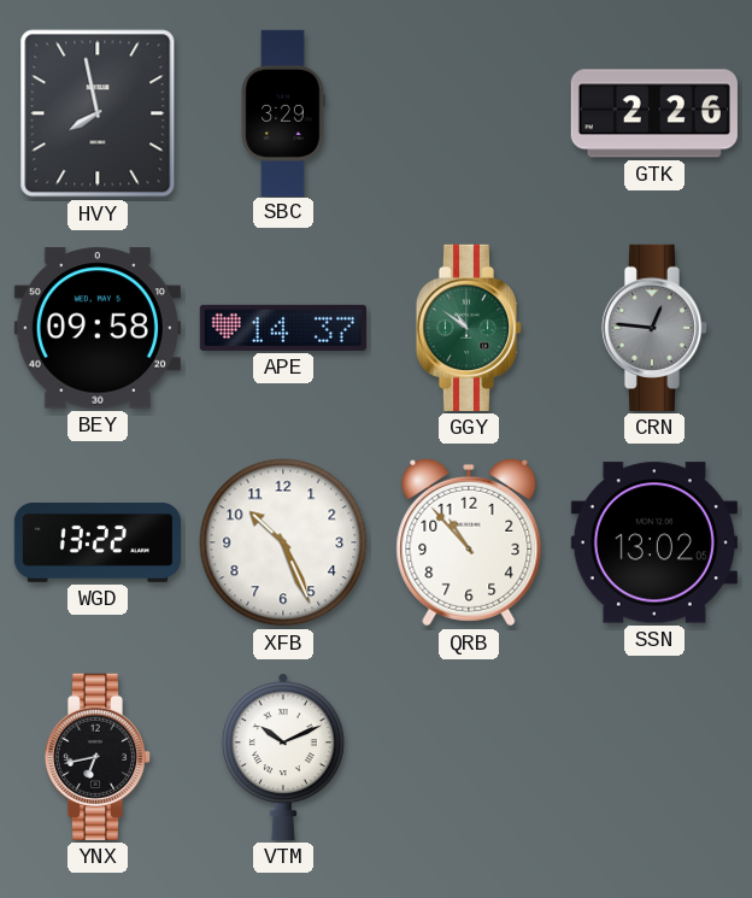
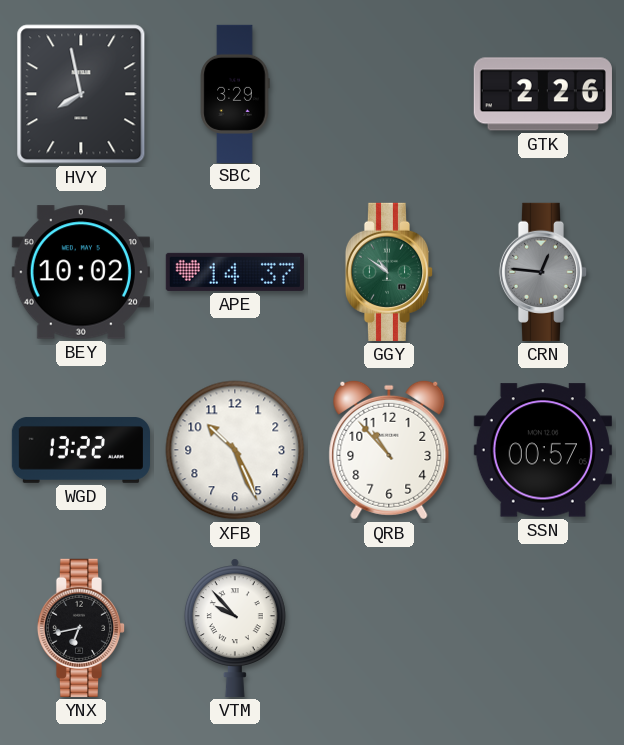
BEY: 09:58 -> 10:02 (81, 272)
SSN: 13:02 -> 00:57 (543, 450)
VTM: 10:11 -> 9:53 (235, 628)
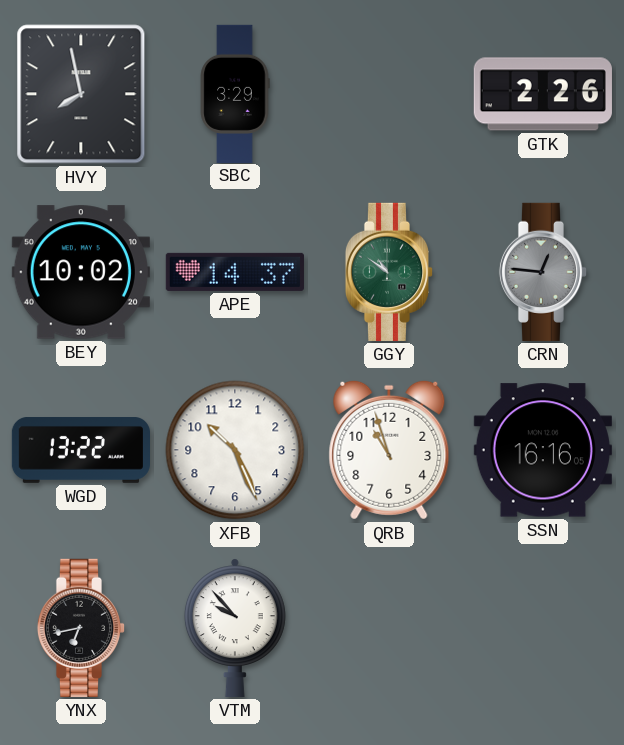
QRB: 10:53 -> 10:57 (389, 450)
SSN: 00:57 -> 16:16 (543, 450)
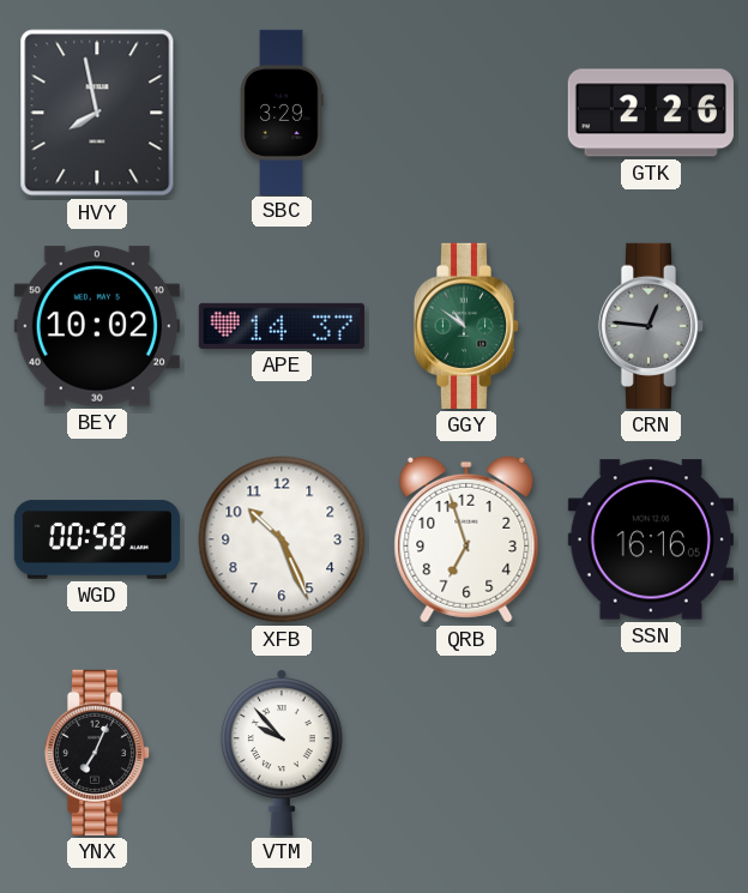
WGD: 13:22 -> 00:58 (96, 541)
QRB: 10:57 -> 6:57 (466, 539)
YNX: 6:43 -> 7:04 (97, 753)
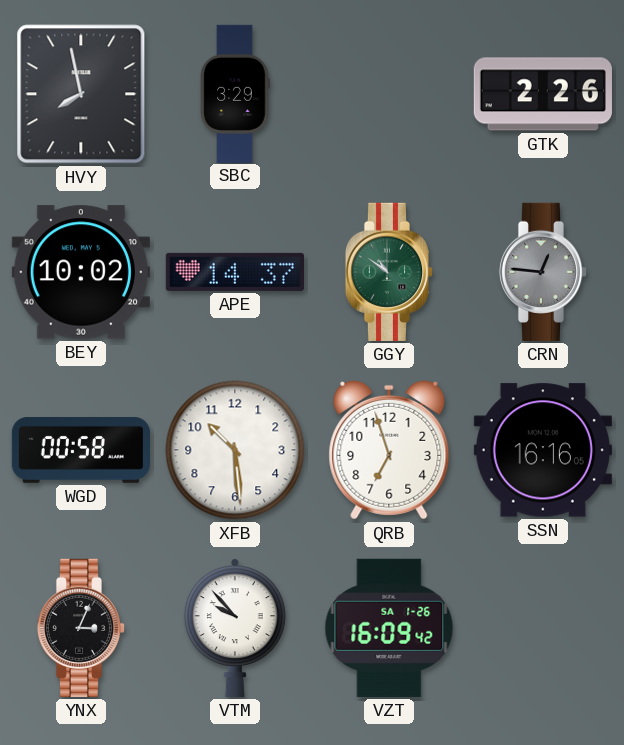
XFB: 10:26 -> 10:29 (235, 450)
YNX: 7:04 -> 3:04 (81, 628)
VZT: none -> 16:09 (389, 628)
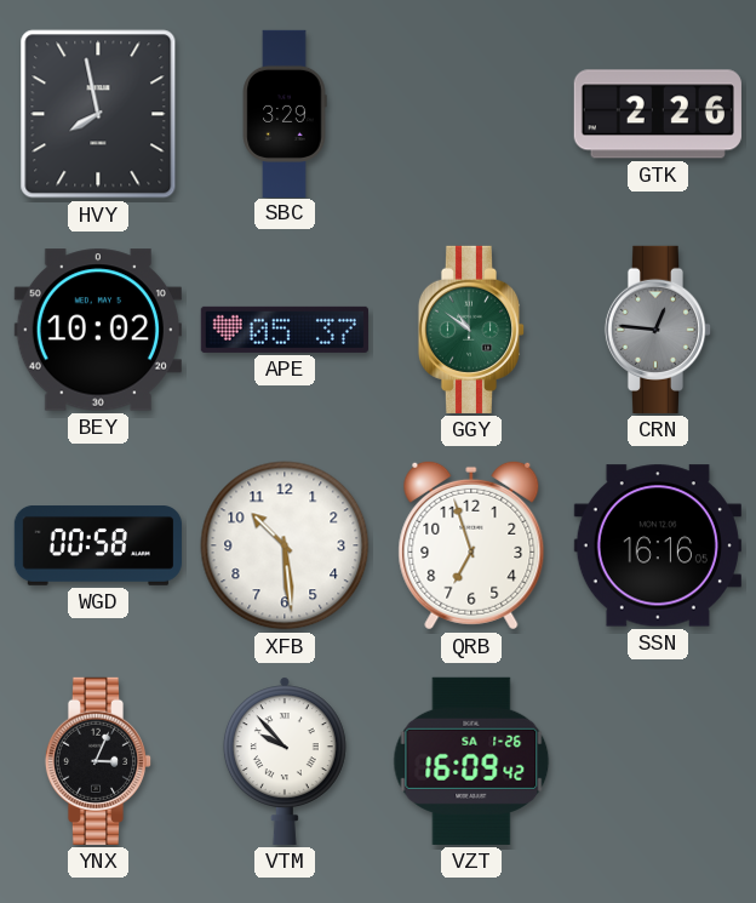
APE: 14:37 -> 05:37 (285, 330)
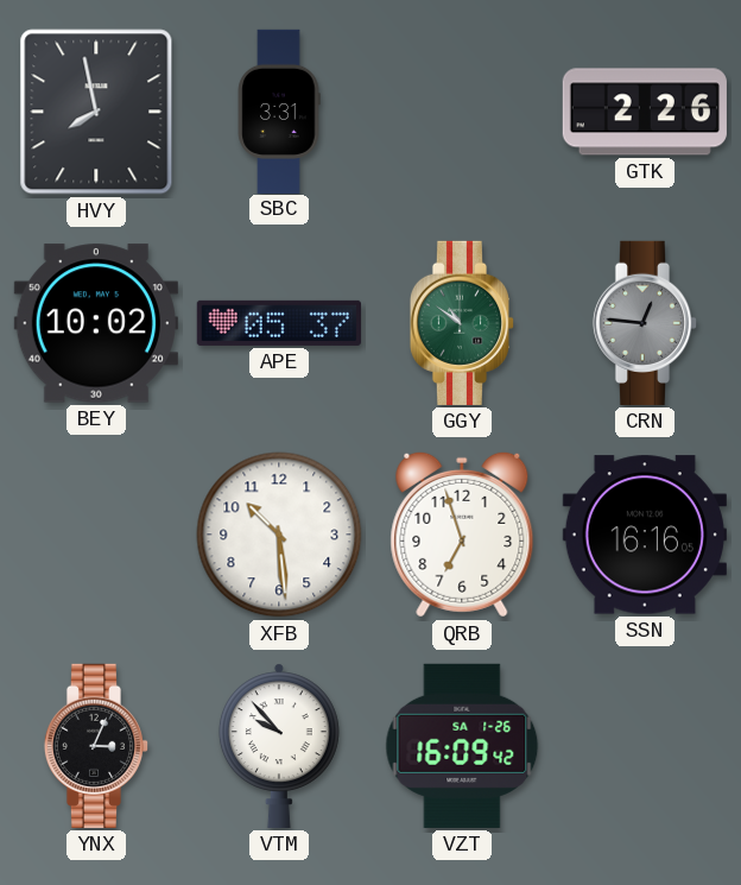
SBC: 3:29 -> 3:31 (279, 110)
WGD: 00:58 -> none (97, 547)
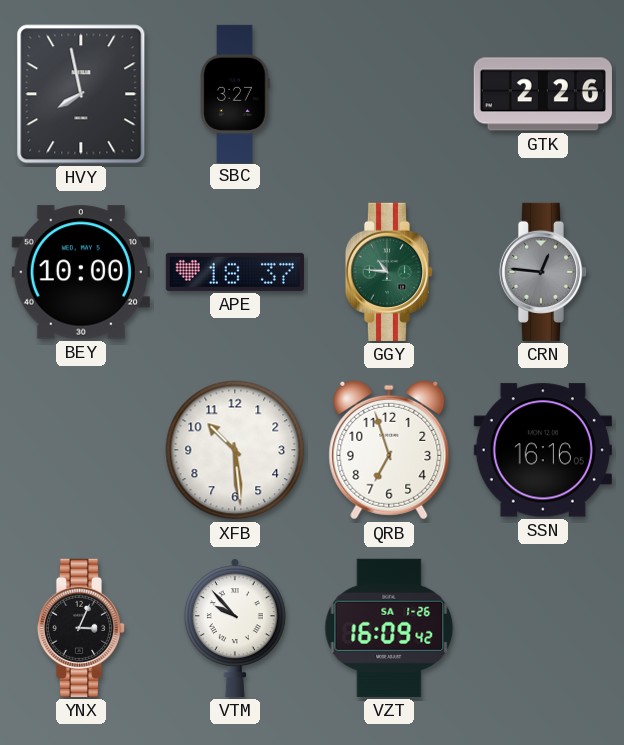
SBC: 3:31 -> 3:27 (235, 93)
BEY: 10:02 -> 10:00 (81, 272)
APE: 05:37 -> 18:37 (235, 272)
GGY: 10:51 -> 10:46 (389, 272)
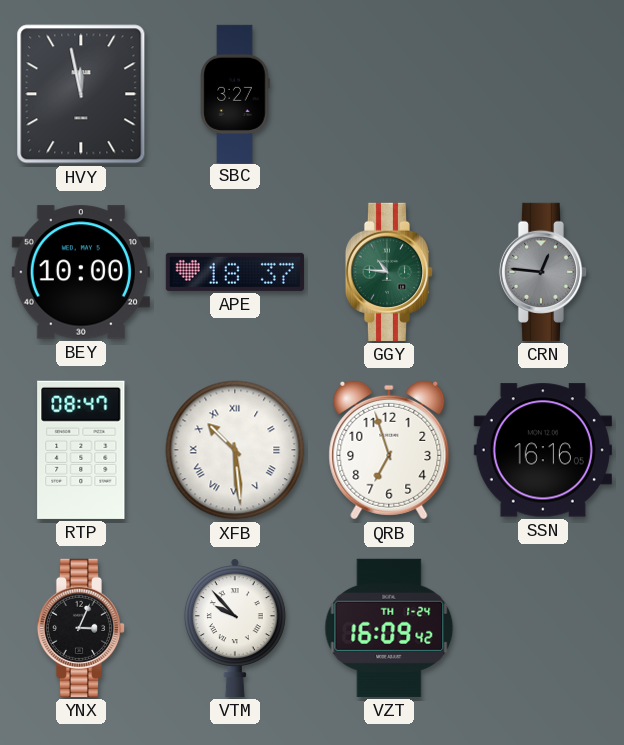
HVY: 7:58 -> 11:58 (81, 94)
GTK: 2:26 -> none (543, 94)
RTP: none -> 08:47 (81, 450)
XFB numerals: Arabic -> Roman (235, 450)
VZT date: SA 1-26 -> TH 1-24 (389, 628)
